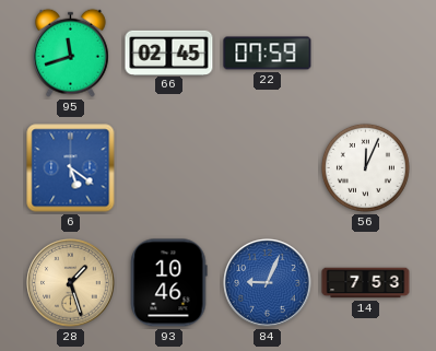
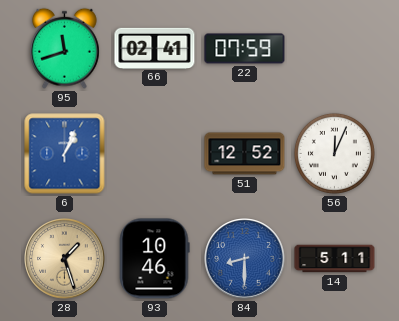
66: 02:45 -> 02:41 (155, 48)
6: 5:21 -> 1:04 (65, 154)
51: none -> 12:52 (245, 154)
84: 9:04 -> 8:30 (245, 259)
14: 7:53 -> 5:11 (335, 259)
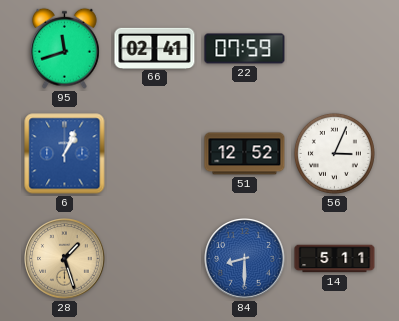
56: 12:04 -> 3:04 (334, 153)
93: 10:46 -> none (155, 259)
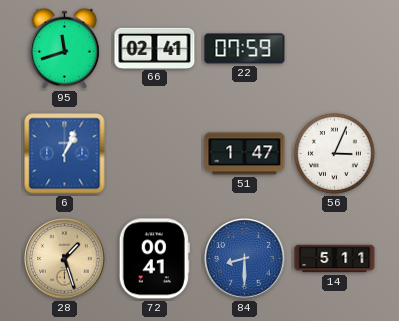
51: 12:52 -> 1:47 (245, 154)
72: none -> 00:41 (154, 259)
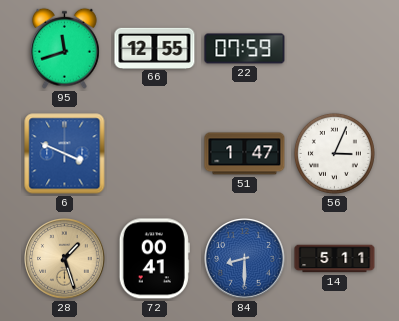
66: 02:41 -> 12:55 (155, 48)
6: 1:04 -> 3:49 (65, 154)
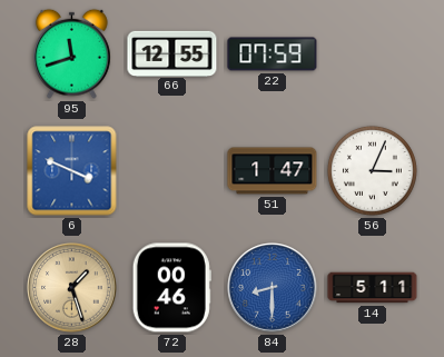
72: 00:41 -> 00:46 (171, 288)
